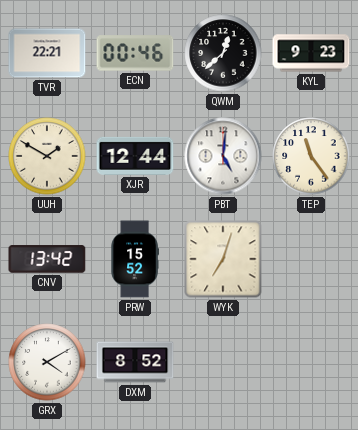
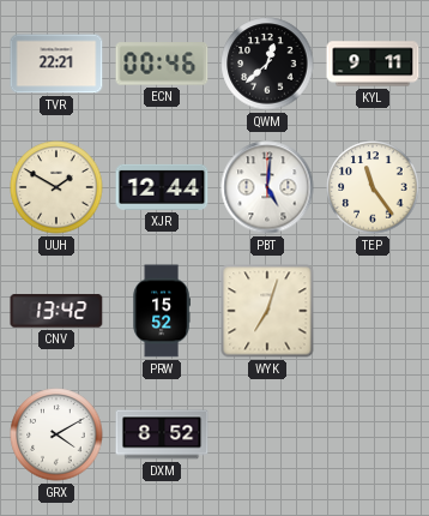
KYL: 9:23 -> 9:11 (373, 64)
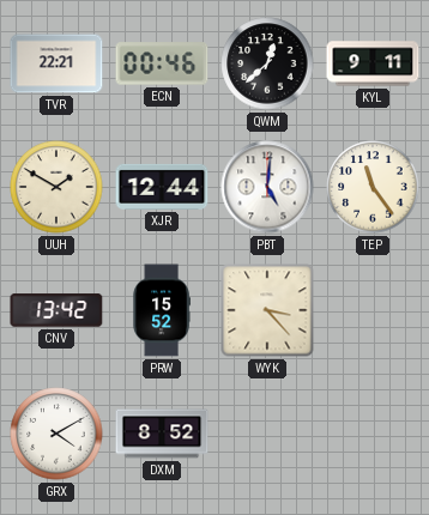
WYK: 7:03 -> 3:23 (267, 310)
